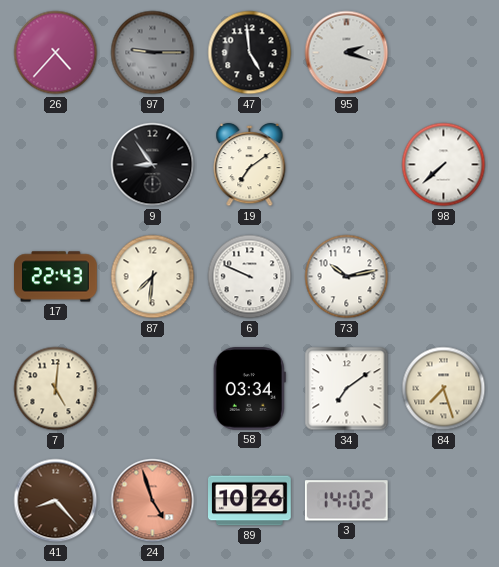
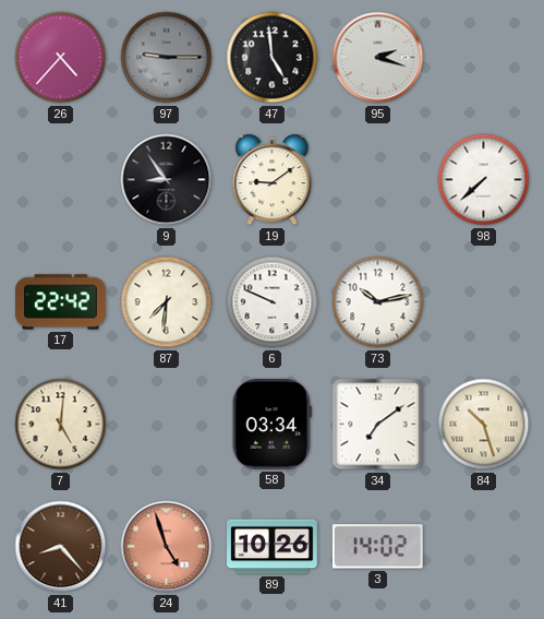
19: 7:09 -> 9:09 (273, 180)
17: 22:43 -> 22:42 (61, 302)
84: 7:27 -> 10:27 (484, 425)
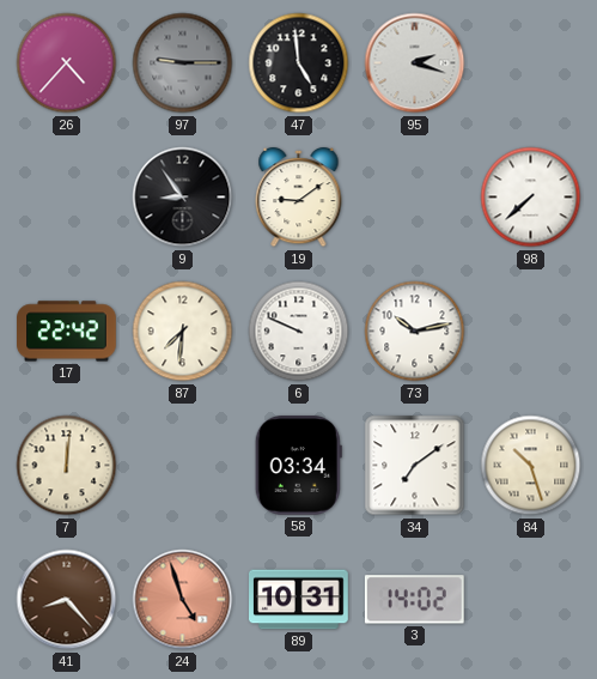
7: 5:01 -> 12:01 (67, 466)
89: 10:26 -> 10:31 (299, 600)
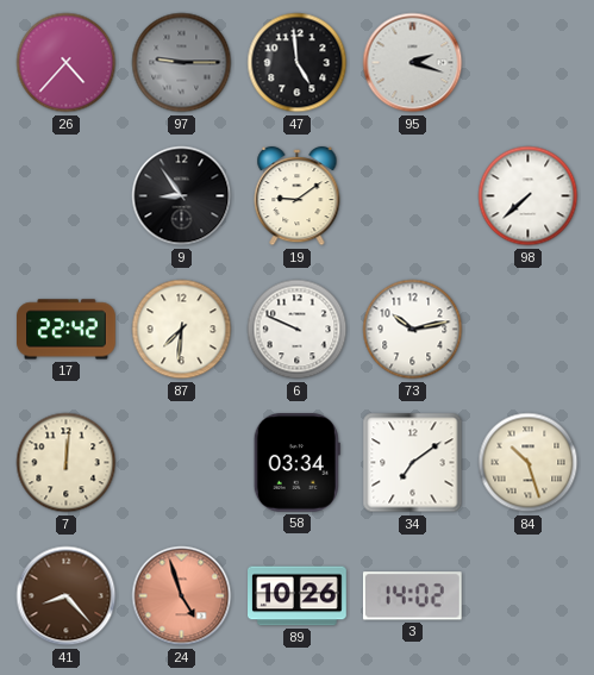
89: 10:31 -> 10:26 (298, 596)
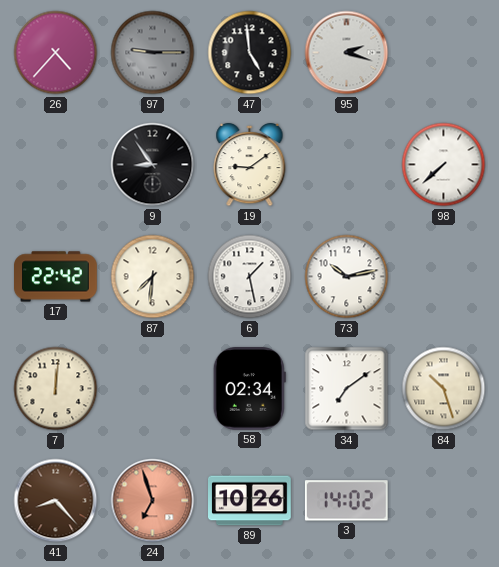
6: 9:49 -> 1:28 (250, 277)
58: 03:34 -> 02:34 (249, 389)
24: 4:57 -> 6:57 (153, 501)
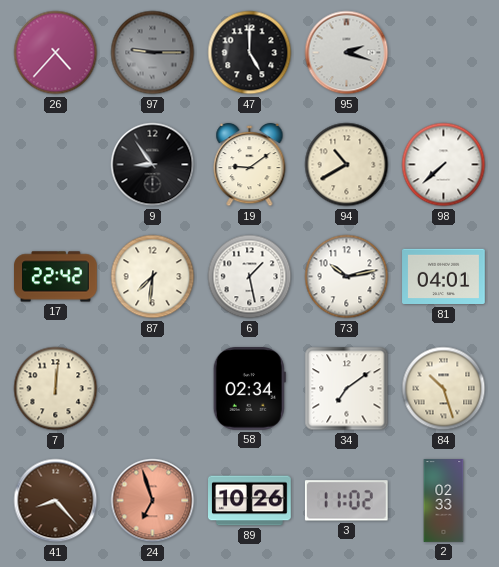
47: 4:59 -> 5:00 (250, 53)
94: none -> 10:40 (347, 165)
81: none -> 04:01 (444, 277)
3: 14:02 -> 11:02 (346, 501)
2: none -> 02:33 (444, 501)
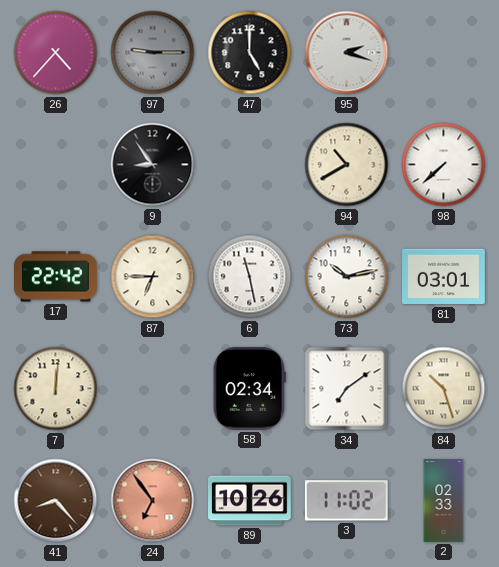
19: 9:09 -> none (250, 165)
87: 7:31 -> 6:45 (153, 277)
6: 1:28 -> 11:28 (250, 277)
81: 04:01 -> 03:01 (444, 277)
24: 6:57 -> 6:54 (153, 501)
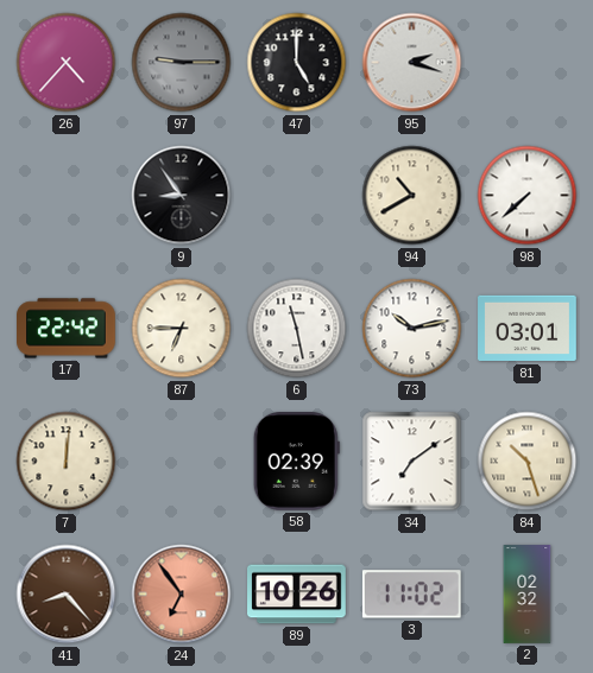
58: 02:34 -> 02:39 (296, 462)
2: 02:33 -> 02:32 (528, 595)
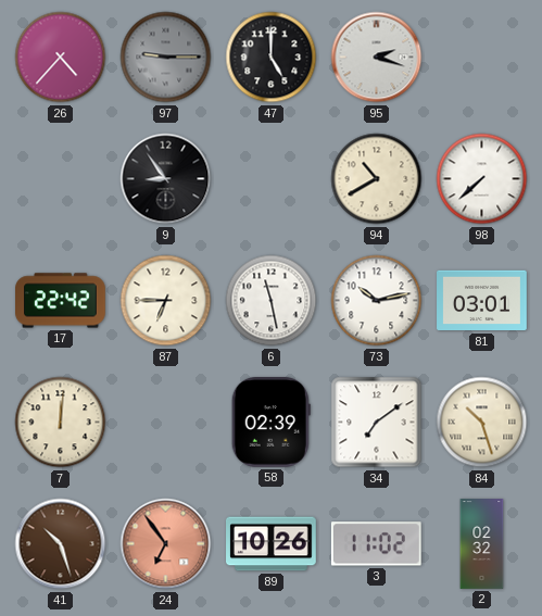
41: 8:23 -> 10:27 (61, 544)
